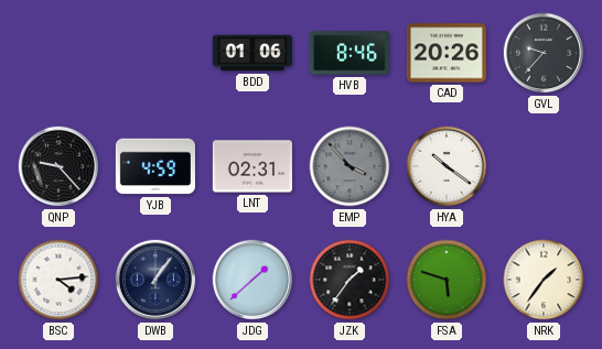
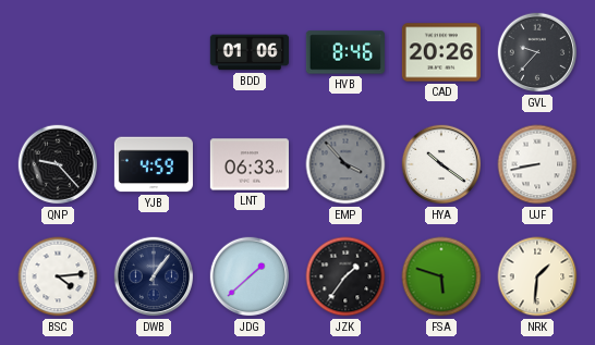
LNT: 02:31 -> 06:33 (250, 164)
UJF: none -> 8:43 (537, 164)
NRK: 1:36 -> 1:31 (537, 276)
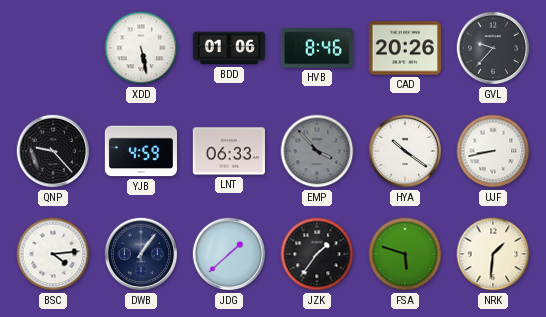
XDD: none -> 5:28 (141, 48)
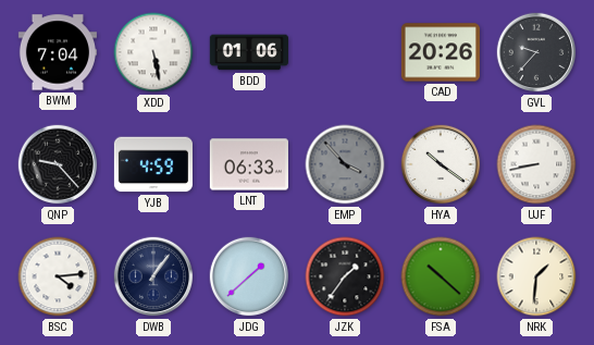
BWM: none -> 7:04 (58, 52)
HVB: 8:46 -> none (317, 48)
FSA: 5:48 -> 10:22 (441, 276)
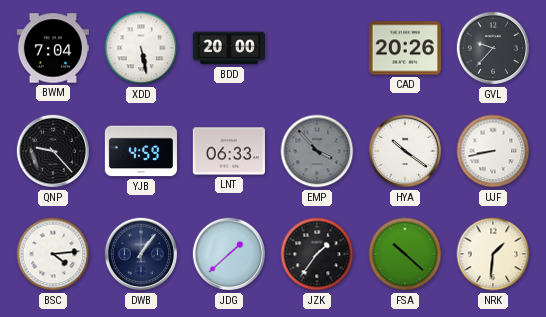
BDD: 01:06 -> 20:00 (229, 48)
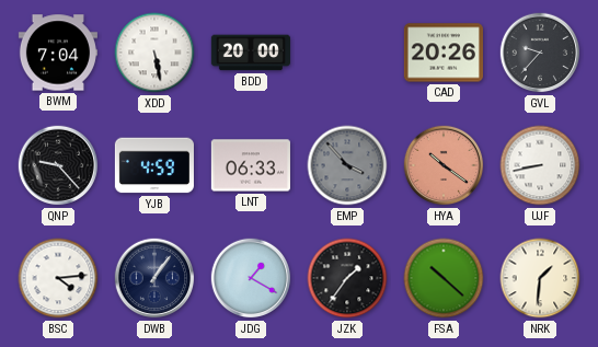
HYA dial: white -> salmon (444, 165)
JDG: 1:38 -> 1:20 (251, 278)
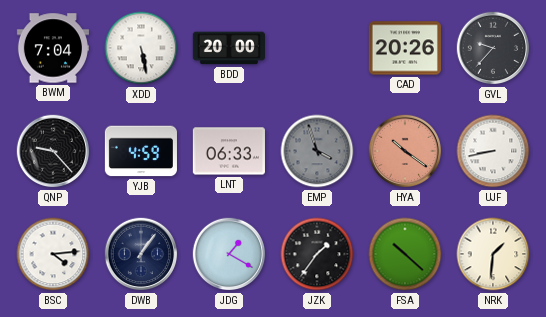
EMP: 3:53 -> 3:57 (317, 151)
